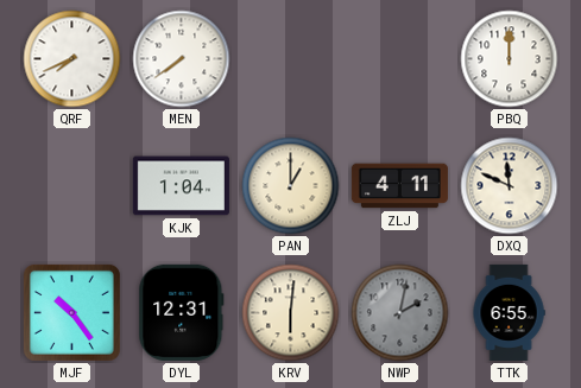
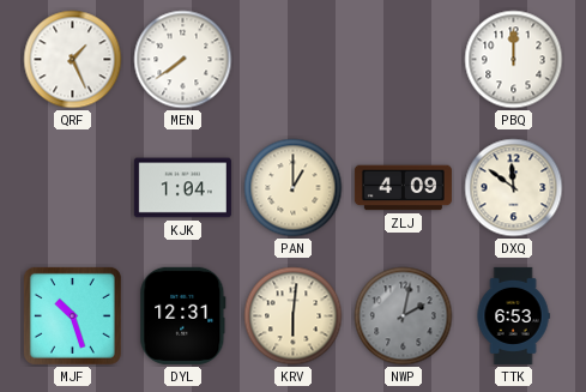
QRF: 7:41 -> 1:26 (73, 60)
ZLJ: 4:11 -> 4:09 (403, 188)
DXQ: 11:49 -> 11:51 (514, 188)
MJF: 10:24 -> 10:27 (72, 315)
TTK: 6:55 -> 6:53 (513, 315)
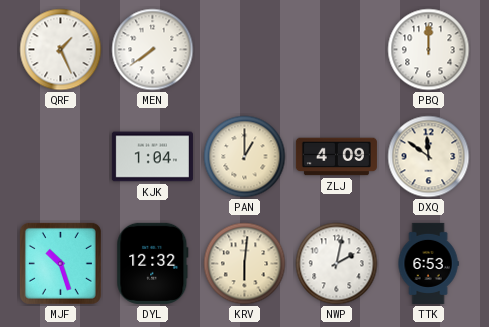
DYL: 12:31 -> 12:32 (153, 263)
NWP dial: grey -> white (337, 264)
